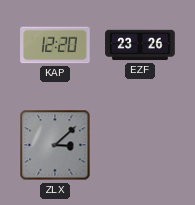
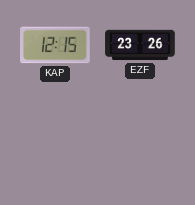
KAP: 12:20 -> 12:15 (55, 45)
ZLX: 3:08 -> none (55, 145)
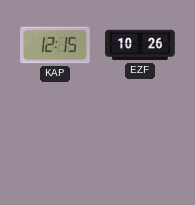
EZF: 23:26 -> 10:26 (140, 45)
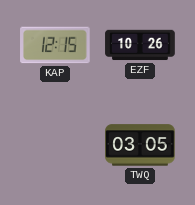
TWQ: none -> 03:05 (140, 145)
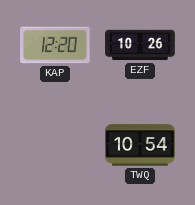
KAP: 12:15 -> 12:20 (55, 45)
TWQ: 03:05 -> 10:54 (140, 145)
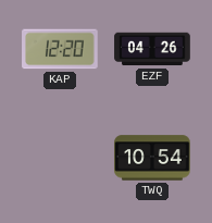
EZF: 10:26 -> 04:26 (152, 49)
